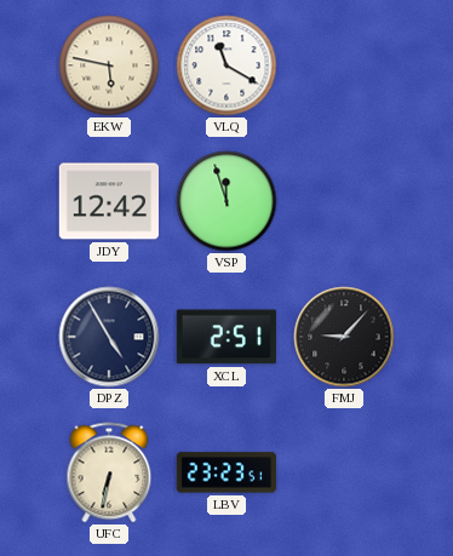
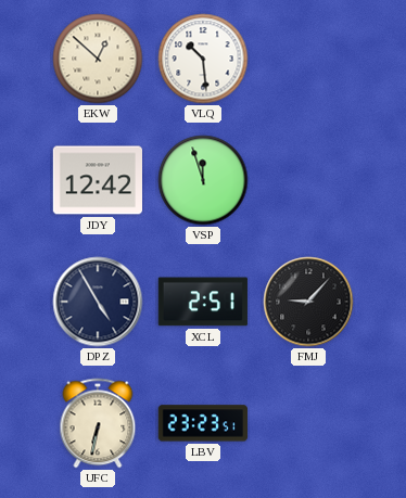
EKW: 5:47 -> 12:52 (98, 59)
VLQ: 11:20 -> 10:29 (203, 59)
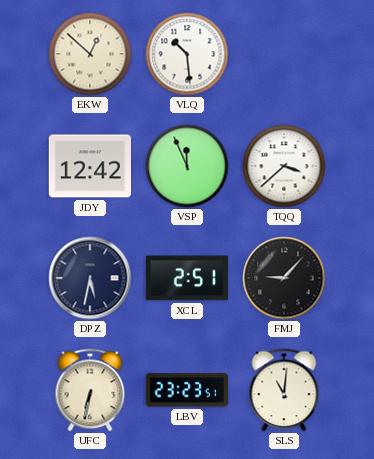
VSP: 11:57 -> 11:56 (187, 166)
TQQ: none -> 3:38 (284, 166)
DPZ: 4:55 -> 5:32 (90, 278)
SLS: none -> 11:01 (284, 390)
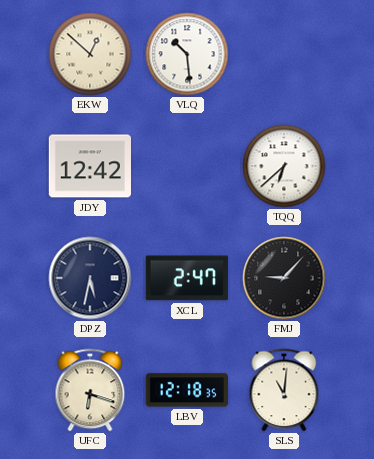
VSP: 11:56 -> none (187, 166)
TQQ: 3:38 -> 6:38 (284, 166)
XCL: 2:51 -> 2:47 (187, 278)
UFC: 6:32 -> 6:18 (90, 390)
LBV: 23:23 -> 12:18 (187, 390)
